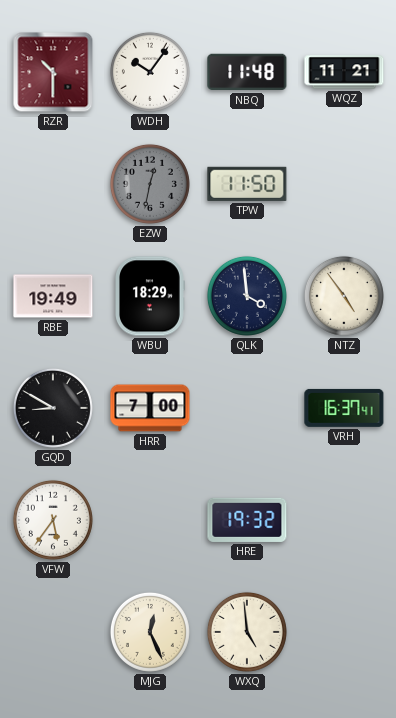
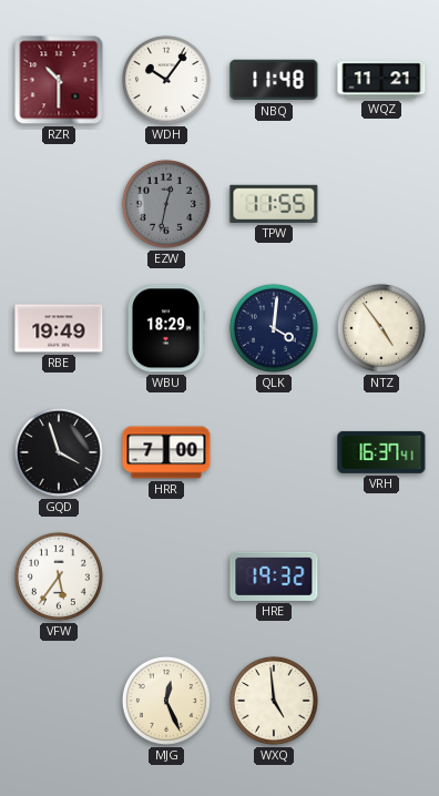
TPW: 11:50 -> 11:55 (274, 204)
QLK: 3:59 -> 4:01 (274, 328)
GQD: 8:50 -> 3:57 (59, 452)
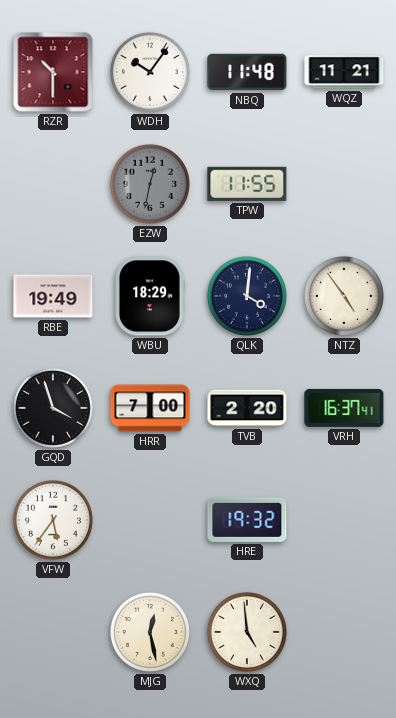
TVB: none -> 2:20 (247, 408)
MJG: 12:26 -> 12:28 (150, 632)
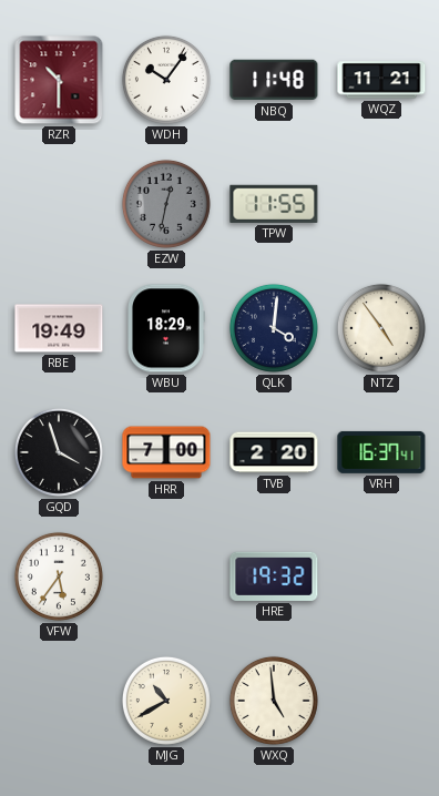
MJG: 12:28 -> 10:40 (166, 701)
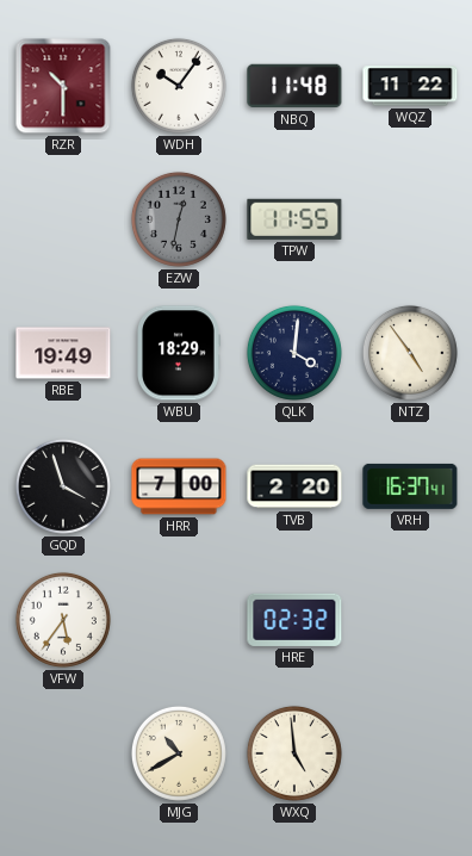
WQZ: 11:21 -> 11:22 (410, 86)
HRE: 19:32 -> 02:32 (294, 620)
